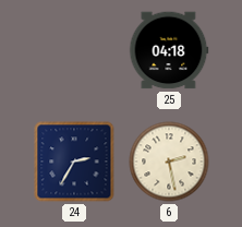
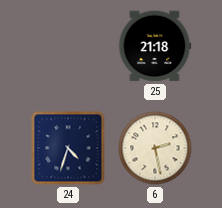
25: 04:18 -> 21:18 (155, 46)
24: 2:35 -> 4:33 (68, 148)
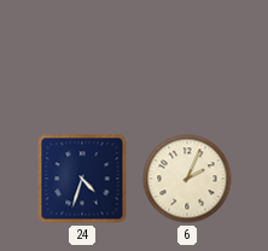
25: 21:18 -> none (155, 46)
6: 2:28 -> 2:04 (187, 179)
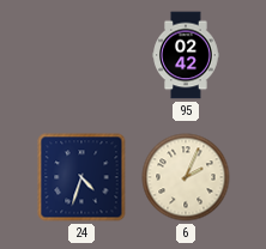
95: none -> 02:42 (186, 55)
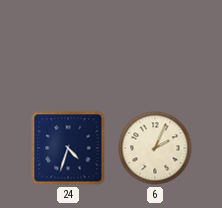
95: 02:42 -> none (186, 55)
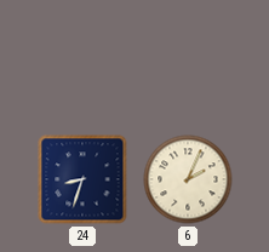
24: 4:33 -> 8:33 (82, 179)
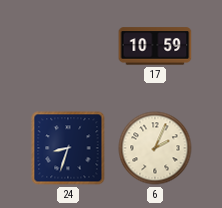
17: none -> 10:59 (155, 46)
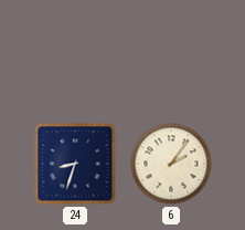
17: 10:59 -> none (155, 46)
6: 2:04 -> 2:06 (171, 164)
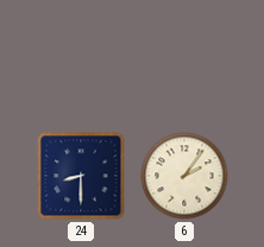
24: 8:33 -> 8:30 (81, 176)
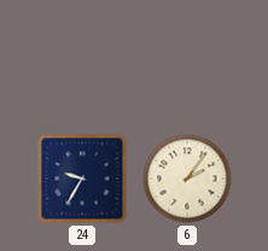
24: 8:30 -> 9:35 (82, 179)
